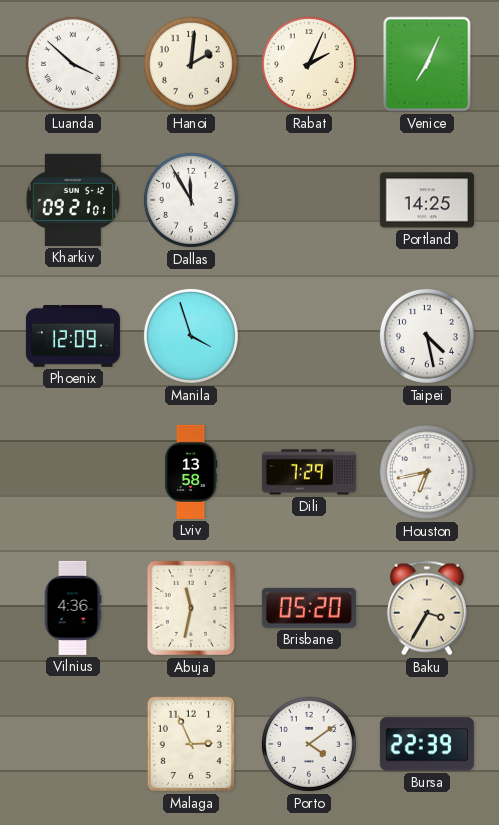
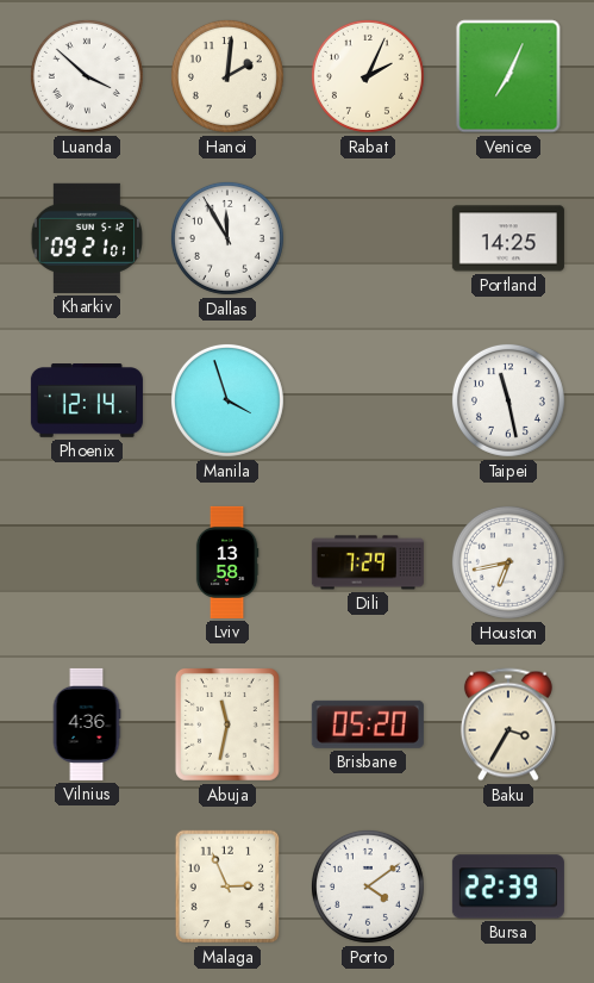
Phoenix: 12:09 -> 12:14 (87, 400)
Taipei: 4:28 -> 11:28 (508, 400)
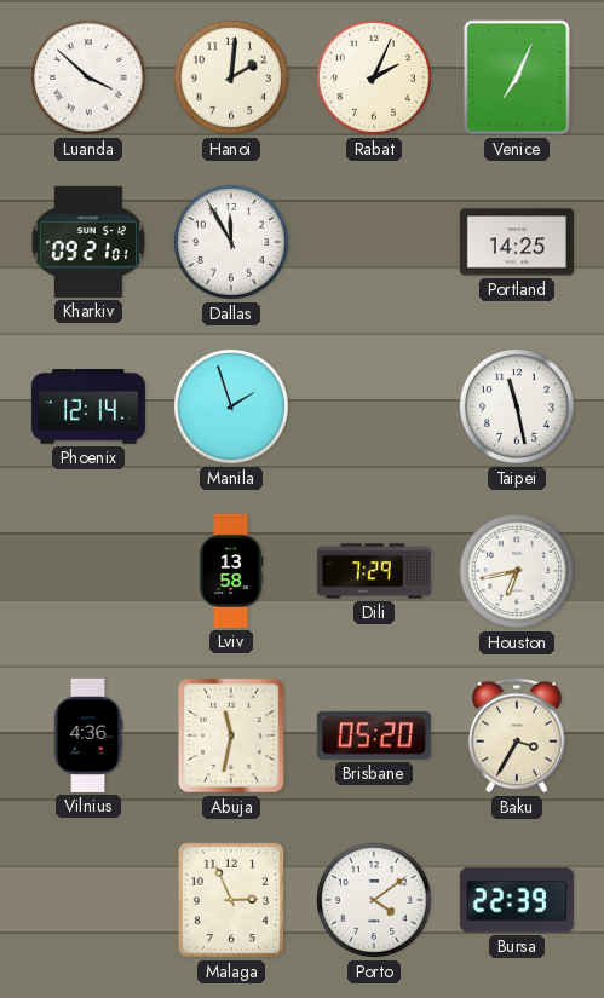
Manila: 3:57 -> 1:57 (231, 406)
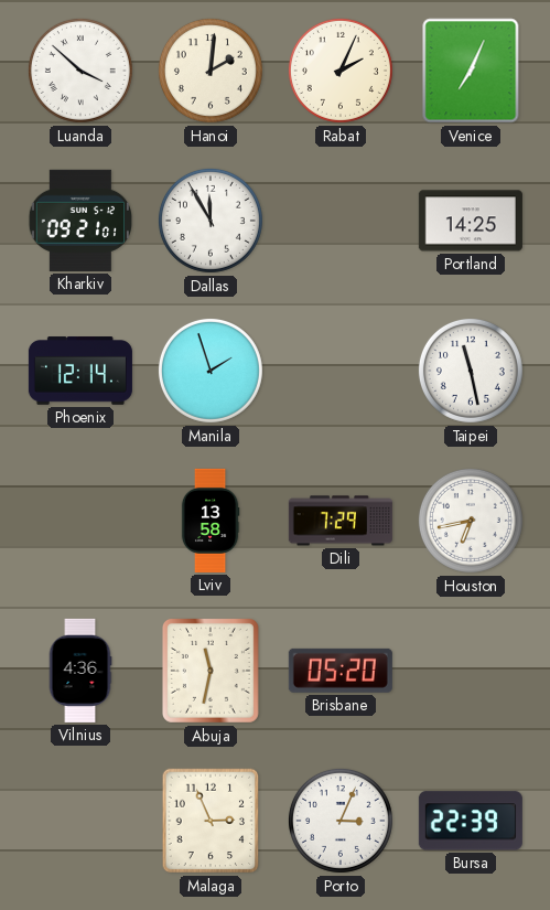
Baku: 3:35 -> none (517, 735)
Porto: 4:09 -> 3:04 (341, 821)
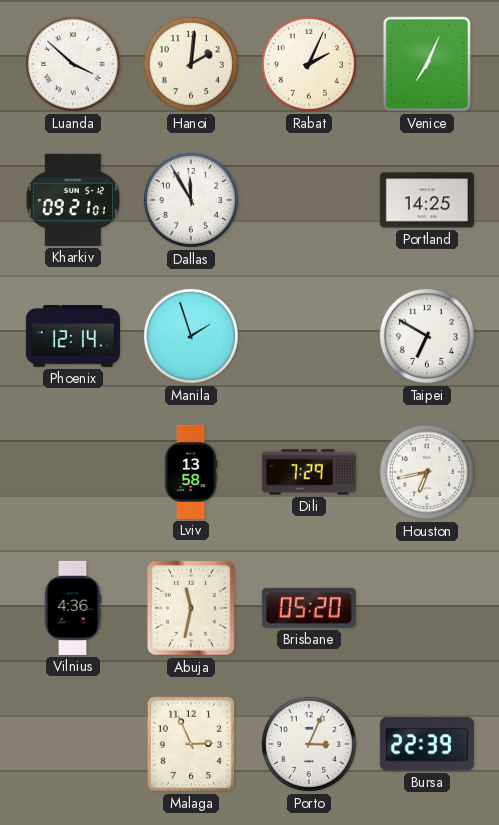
Taipei: 11:28 -> 6:50 (427, 336)
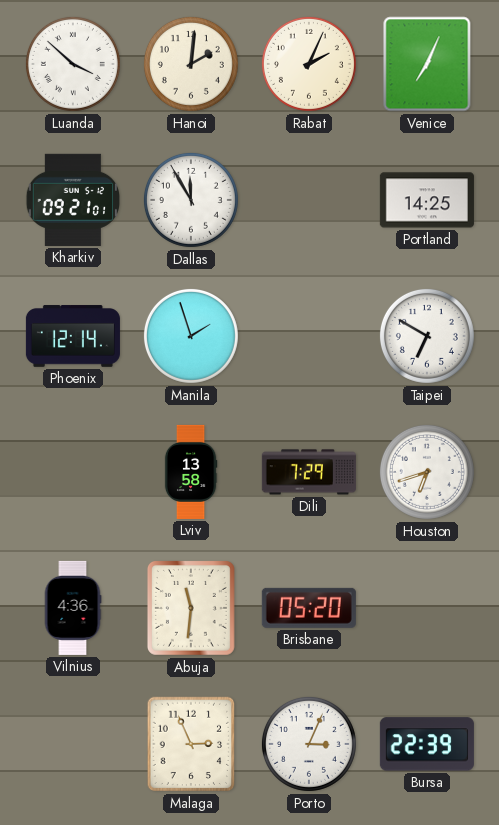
Houston: 6:43 -> 6:42 (427, 472)
Abuja: 11:32 -> 11:31 (191, 608)
